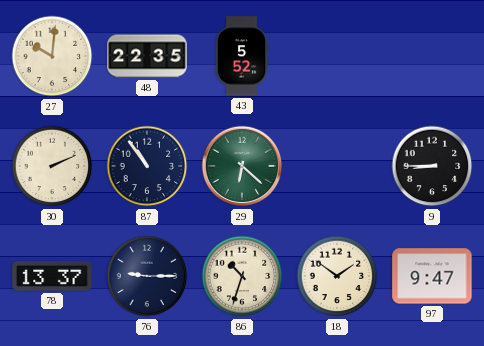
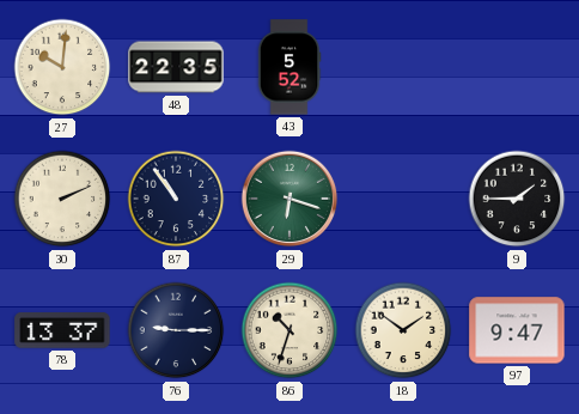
29: 6:22 -> 6:18 (289, 199)
9: 8:45 -> 1:45 (517, 199)
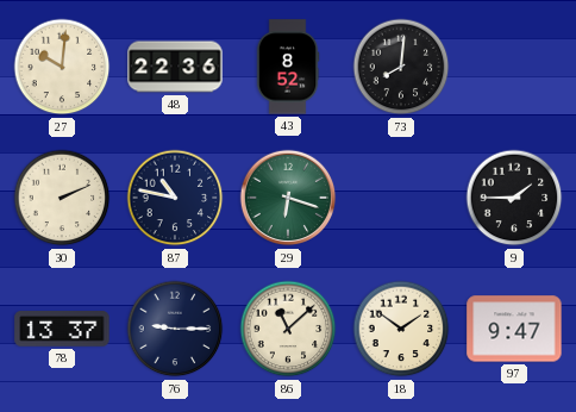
48: 22:35 -> 22:36 (175, 67)
43: 5:52 -> 8:52 (288, 67)
73: none -> 8:01 (401, 67)
87: 10:54 -> 10:47 (175, 198)
86: 10:33 -> 11:08 (288, 329)
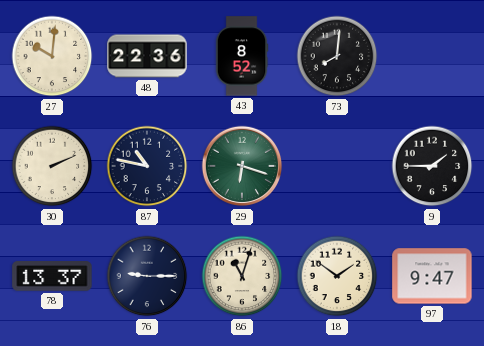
86: 11:08 -> 11:03 (242, 276)
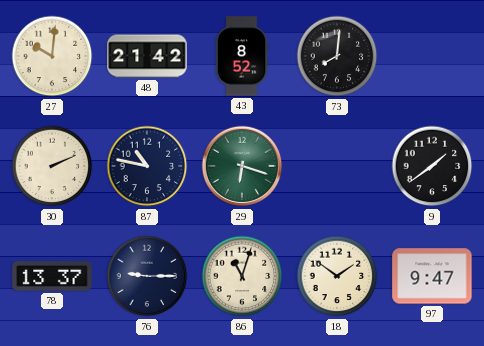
48: 22:36 -> 21:42 (147, 56)
9: 1:45 -> 1:39 (432, 166)
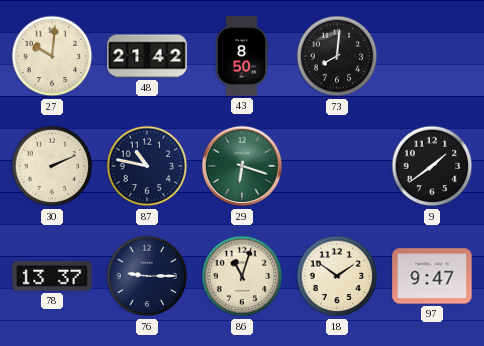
43: 8:52 -> 8:50 (242, 56)
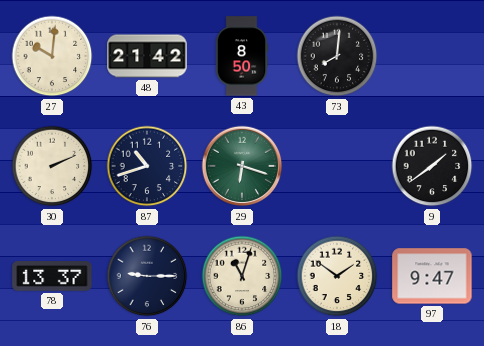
87: 10:47 -> 10:42 (147, 166)
